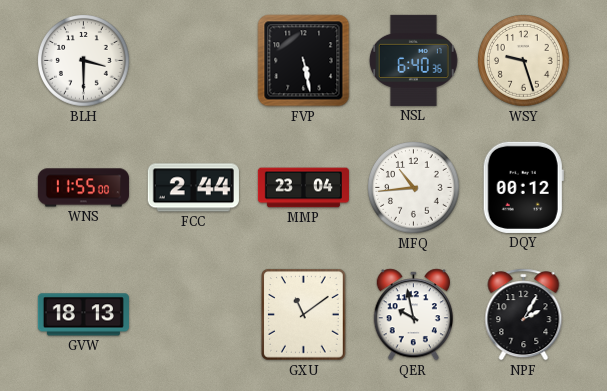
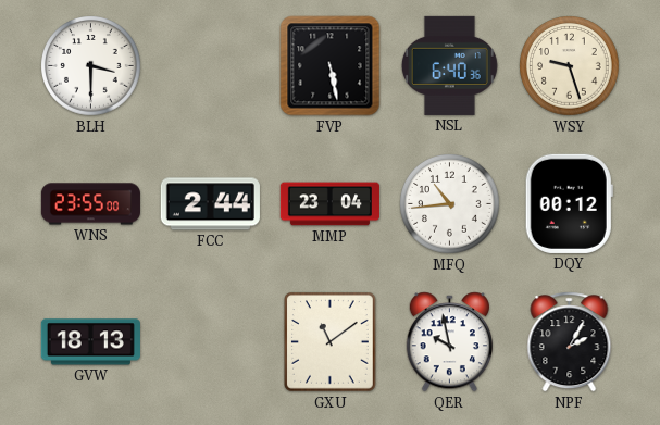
WNS: 11:55 -> 23:55 (90, 204)
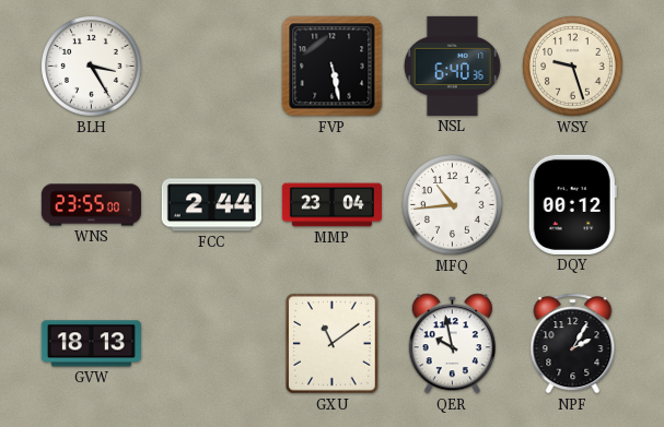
BLH: 3:30 -> 3:25 (92, 67)
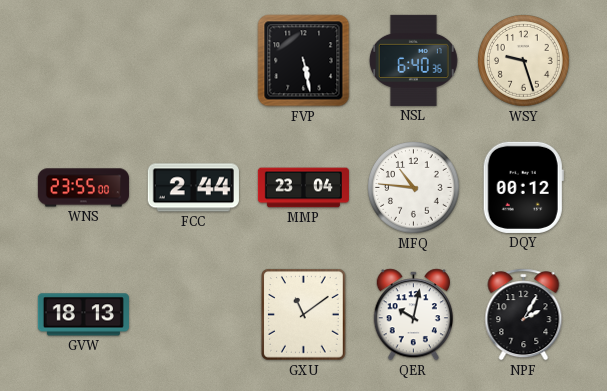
BLH: 3:25 -> none (92, 67)
MFQ: 10:44 -> 10:46 (414, 188)
QER: 9:58 -> 10:02 (413, 315)
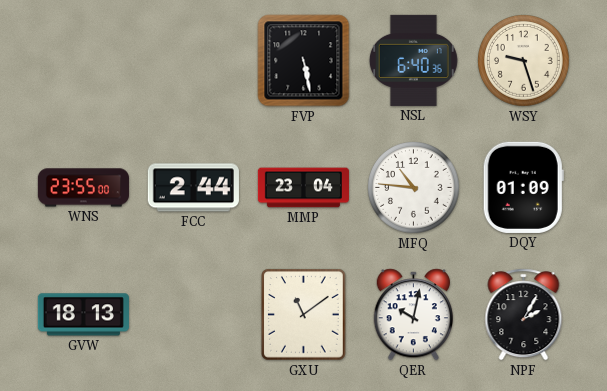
DQY: 00:12 -> 01:09 (523, 187)
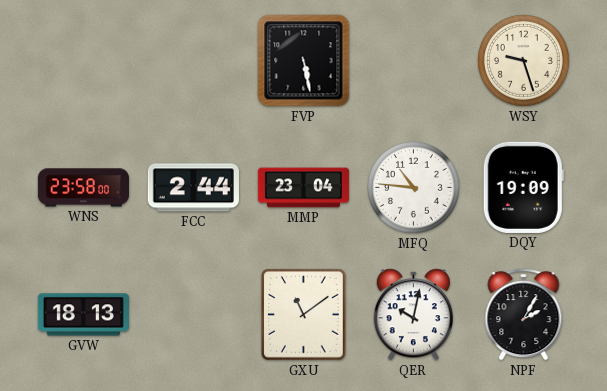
NSL: 6:40 -> none (413, 60)
WNS: 23:55 -> 23:58 (83, 188)
DQY: 01:09 -> 19:09 (523, 187)
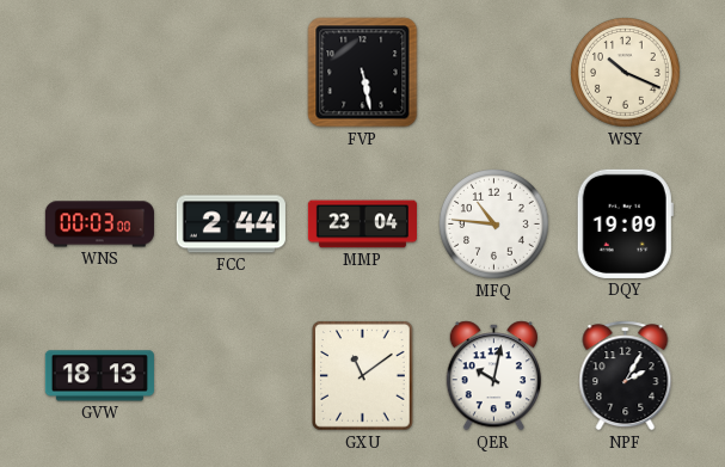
WSY: 9:27 -> 10:19 (626, 73)
WNS: 23:58 -> 00:03 (99, 225)
